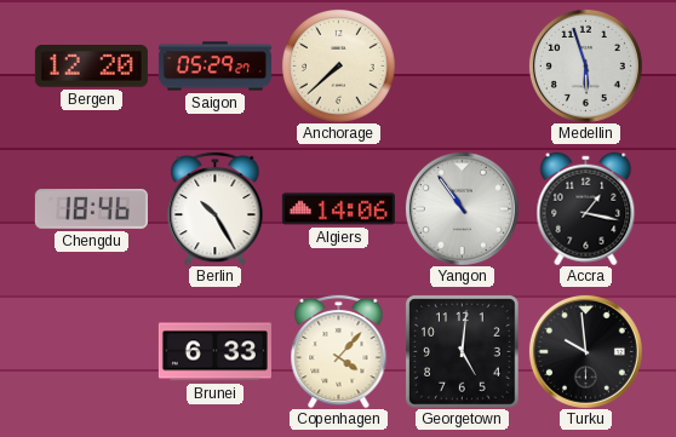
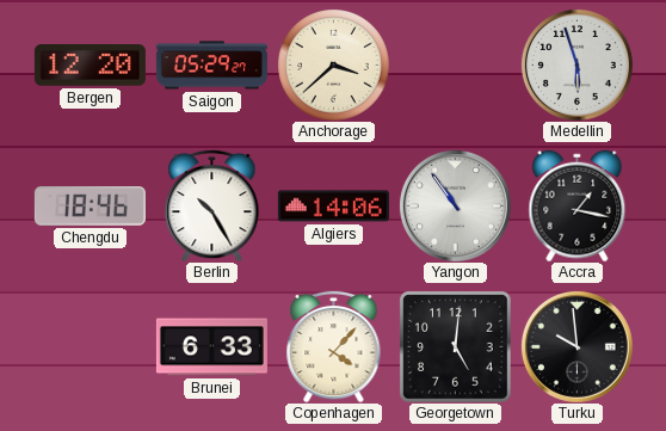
Anchorage: 7:38 -> 3:38 (334, 66)
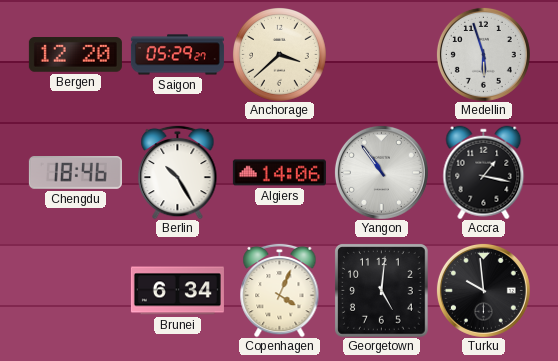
Brunei: 6:33 -> 6:34 (177, 291)
Copenhagen: 4:07 -> 4:04 (280, 290)
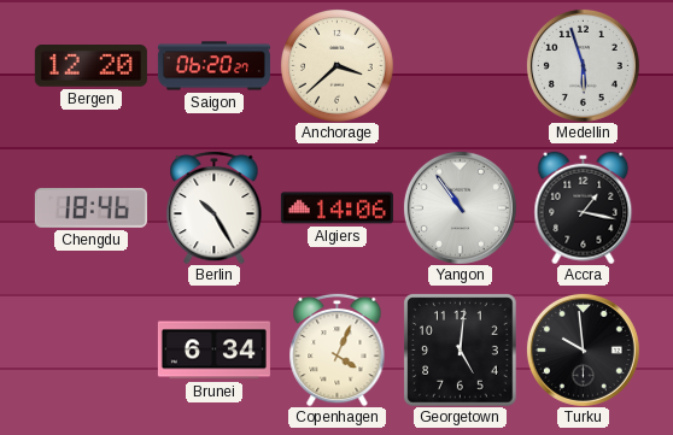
Saigon: 05:29 -> 06:20 (213, 66)
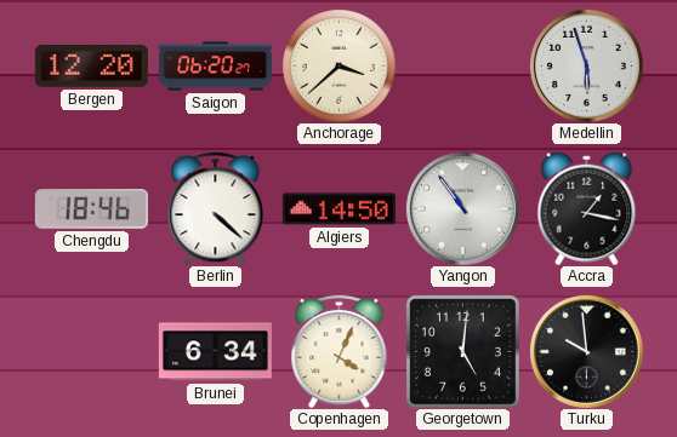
Berlin: 10:25 -> 4:22 (216, 208)
Algiers: 14:06 -> 14:50 (338, 209)
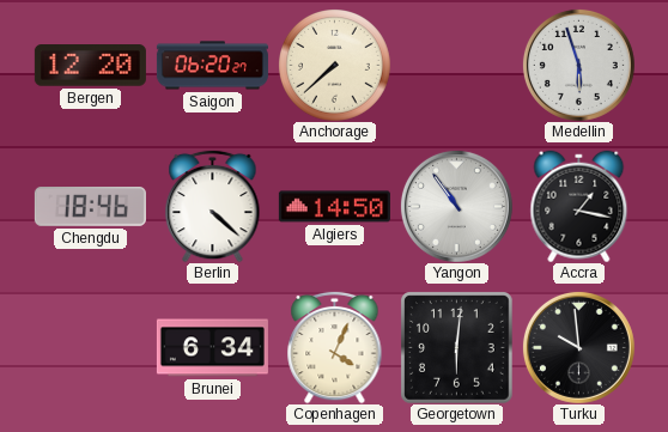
Anchorage: 3:38 -> 7:38 (335, 66)
Georgetown: 5:01 -> 6:01 (457, 348)
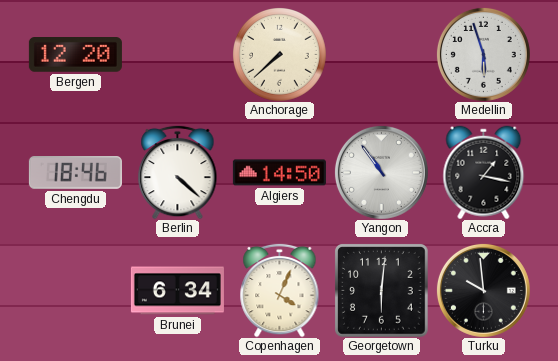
Saigon: 06:20 -> none (212, 66)
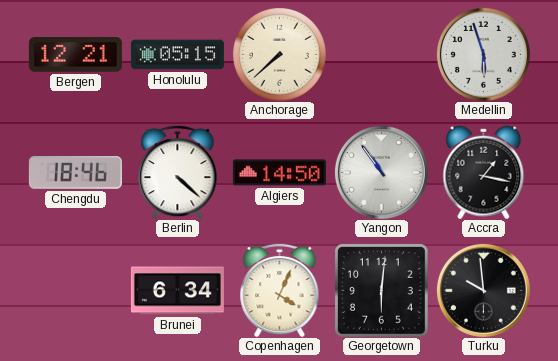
Bergen: 12:20 -> 12:21 (75, 55)
Honolulu: none -> 05:15 (177, 55)
